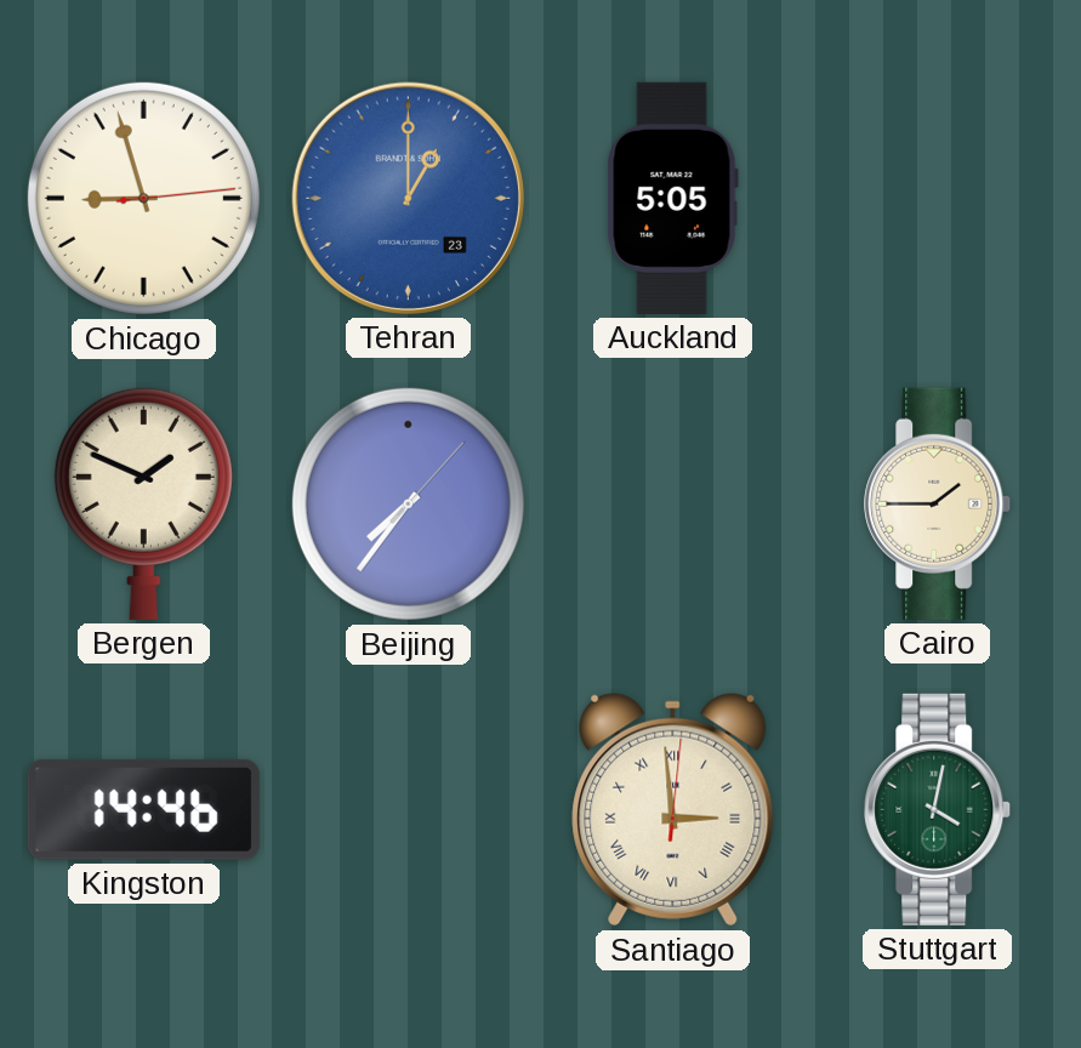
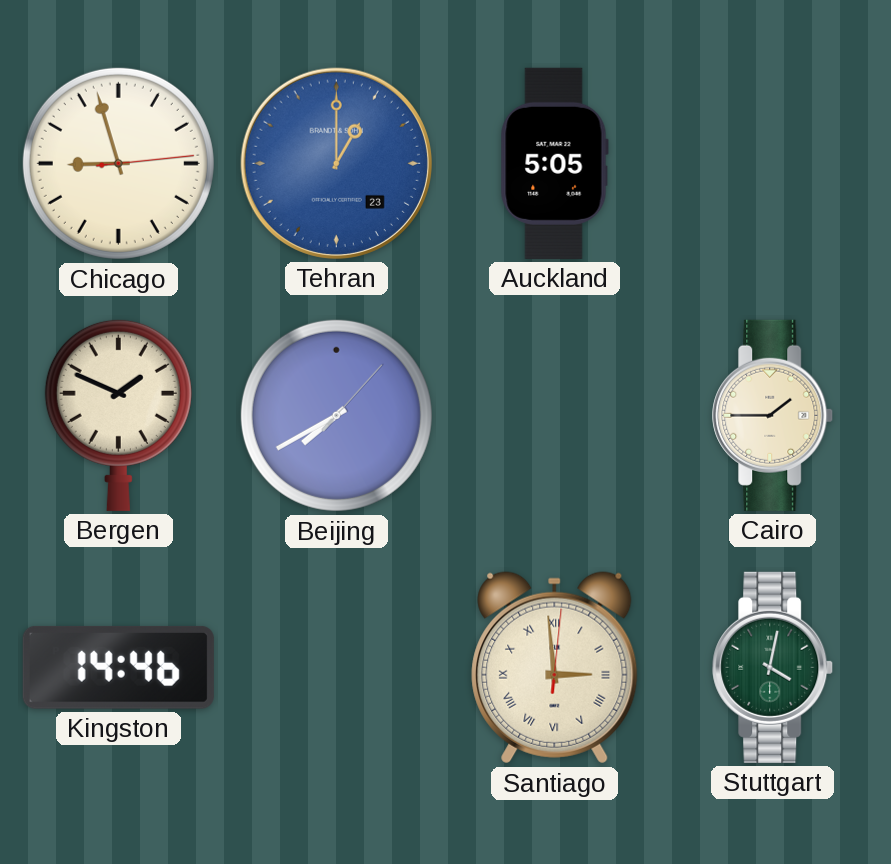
Beijing: 7:36 -> 7:40 (336, 415)
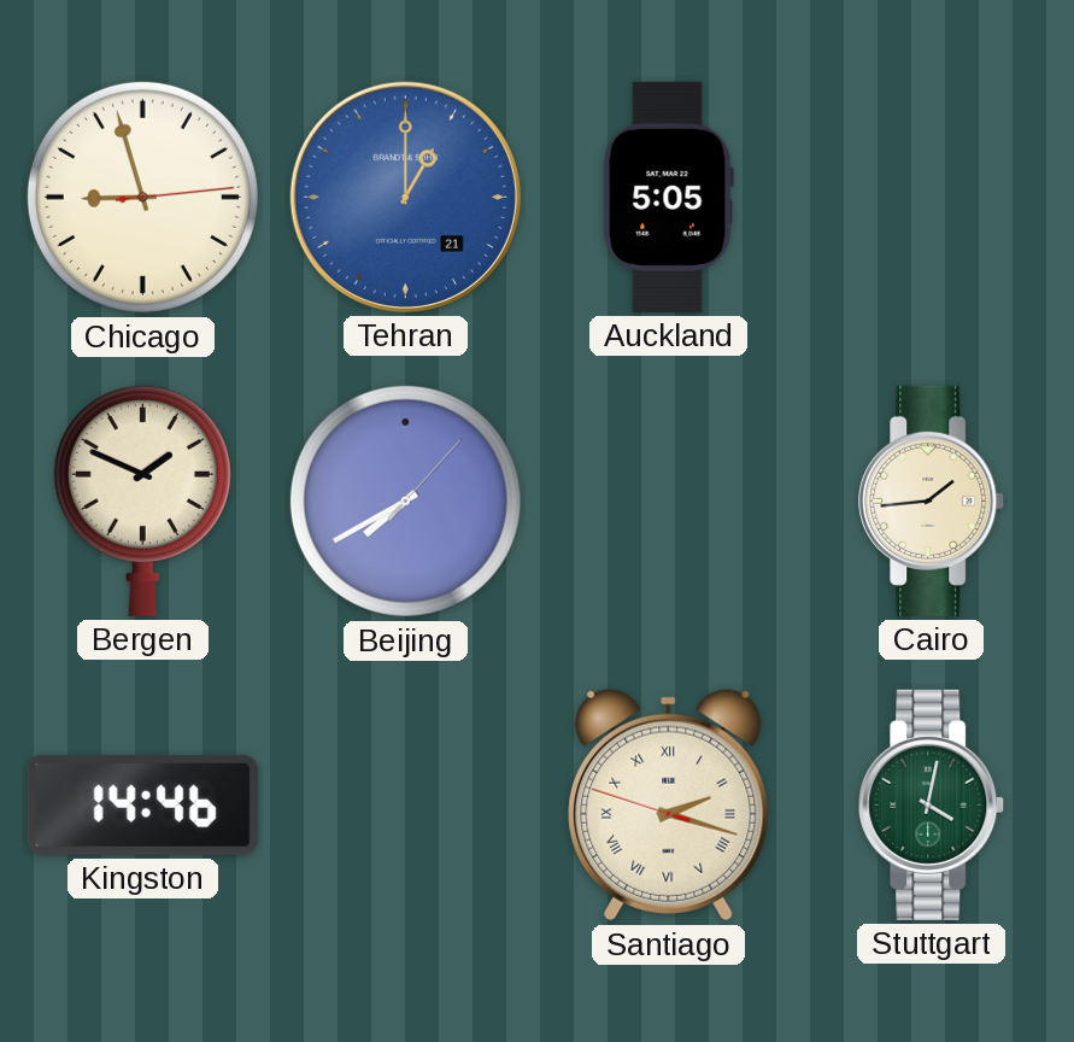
Tehran date: 23 -> 21 (405, 197)
Cairo: 1:45 -> 1:44 (932, 500)
Santiago: 2:59 -> 2:17 (669, 806)
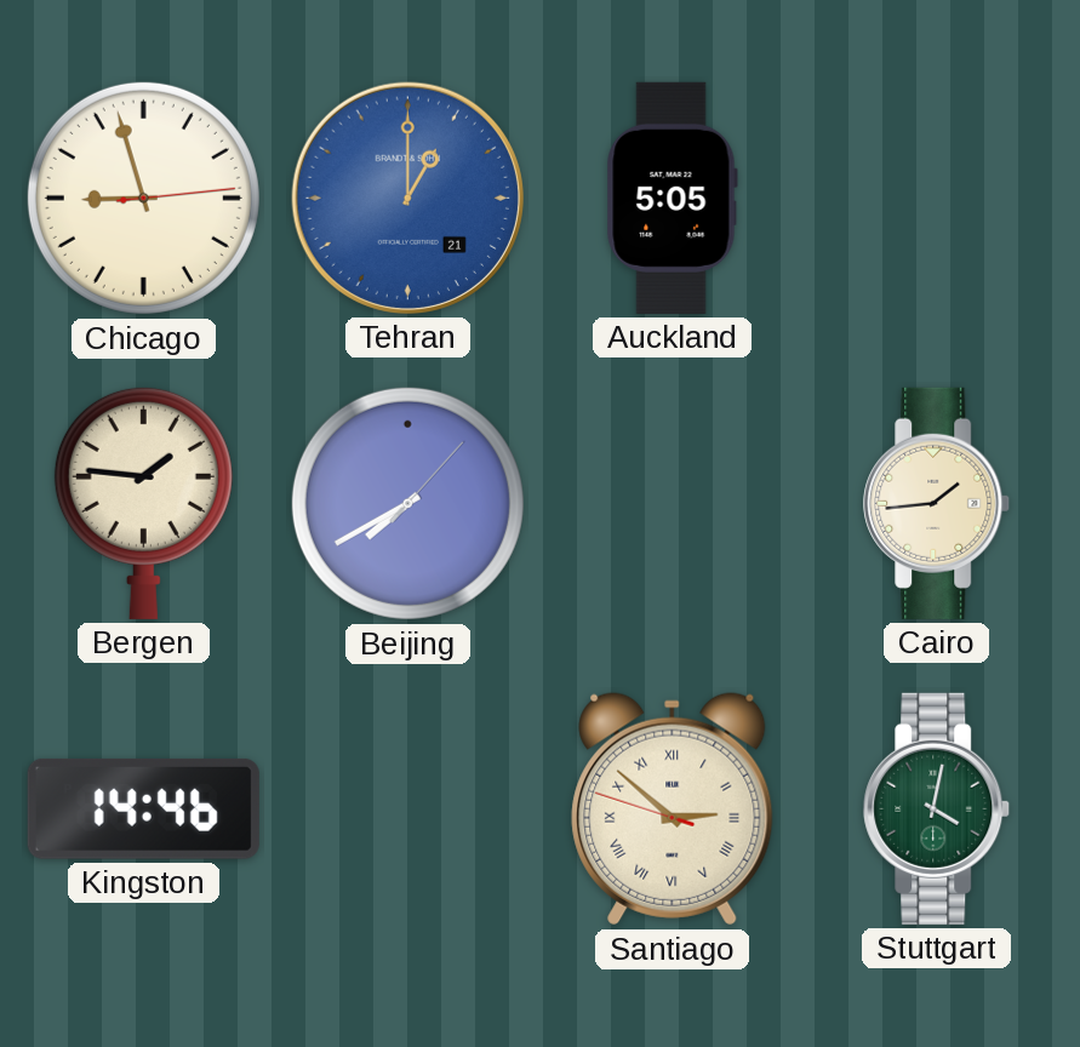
Bergen: 1:49 -> 1:46 (143, 503)
Santiago: 2:17 -> 2:51 (673, 809)
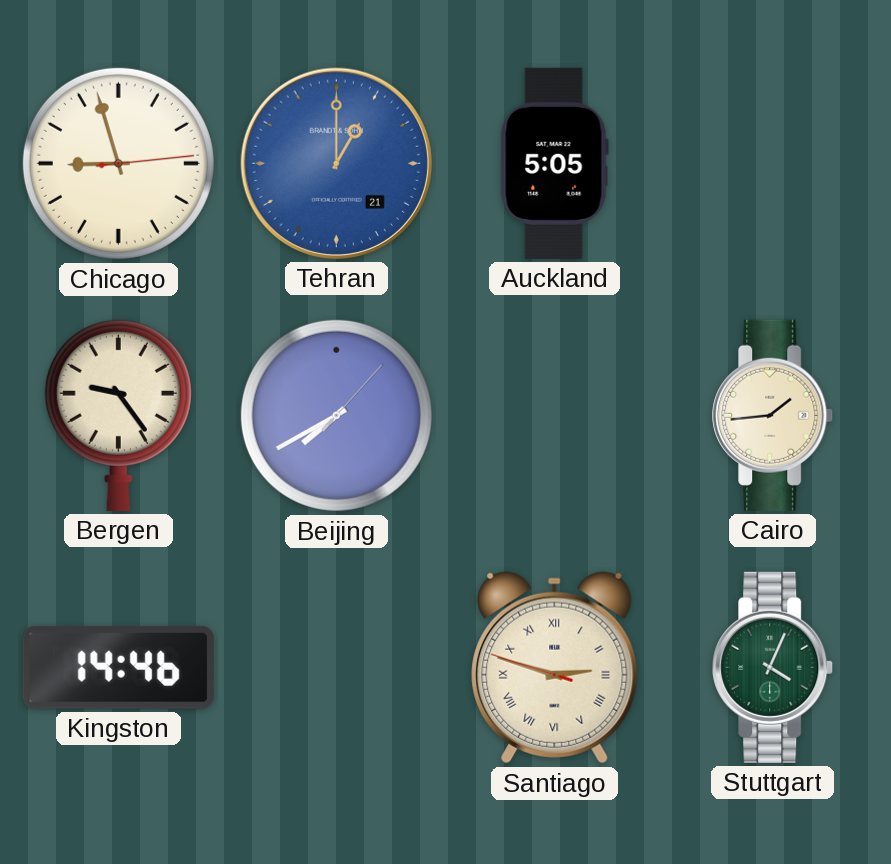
Bergen: 1:46 -> 9:24 (118, 415)
Santiago: 2:51 -> 2:47 (555, 668)
Stuttgart: 4:02 -> 4:04 (773, 667)
